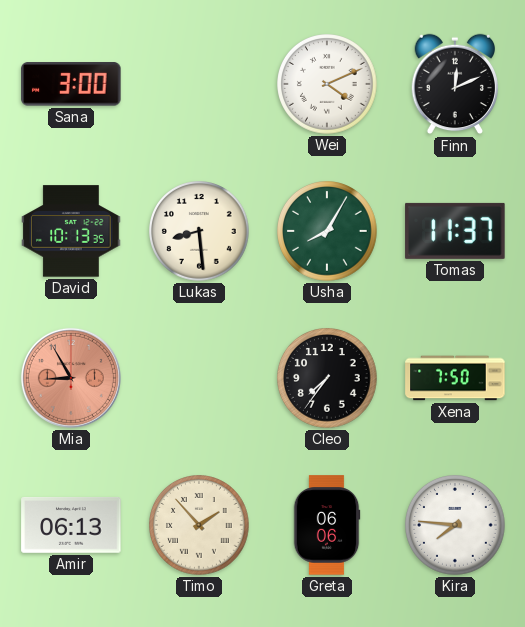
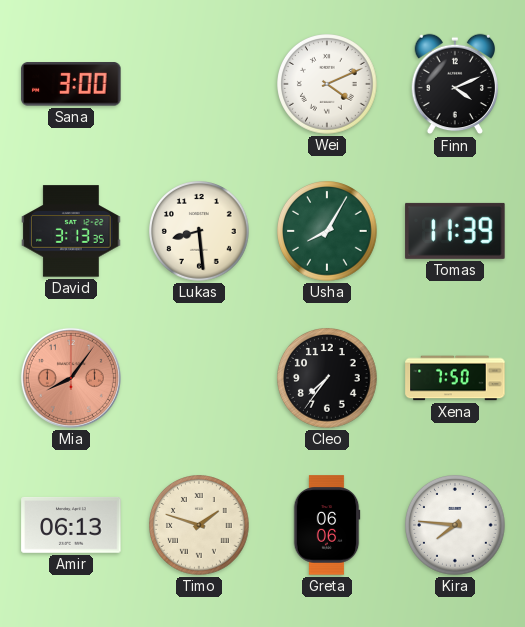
Finn: 12:11 -> 4:11 (454, 84)
David: 10:13 -> 3:13 (71, 231)
Tomas: 11:37 -> 11:39 (455, 231)
Mia: 8:55 -> 8:06 (71, 378)
Timo: 1:53 -> 1:48 (200, 526)
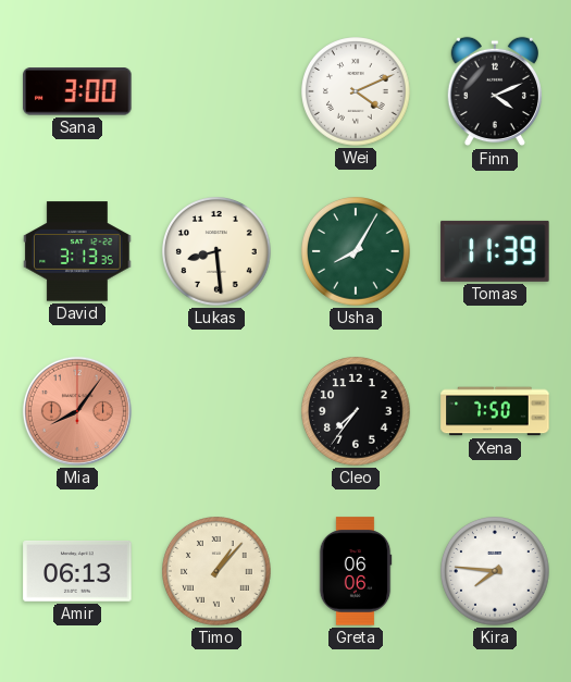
Timo: 1:48 -> 1:07 (218, 572)
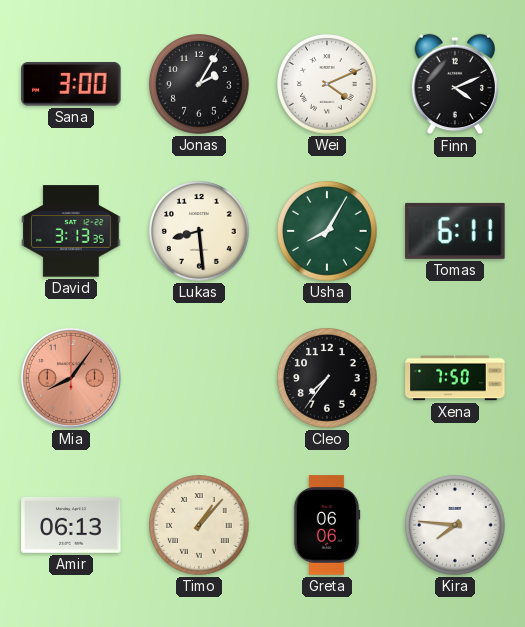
Jonas: none -> 2:05 (200, 85)
Tomas: 11:39 -> 6:11 (455, 231)
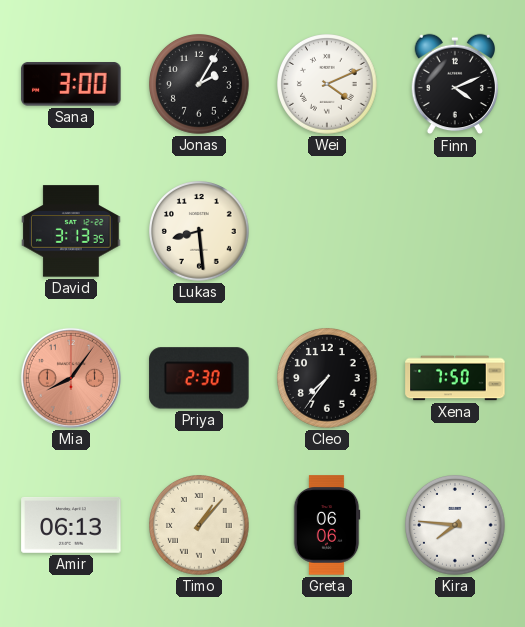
Usha: 8:05 -> none (328, 232)
Tomas: 6:11 -> none (455, 231)
Priya: none -> 2:30 (199, 378)
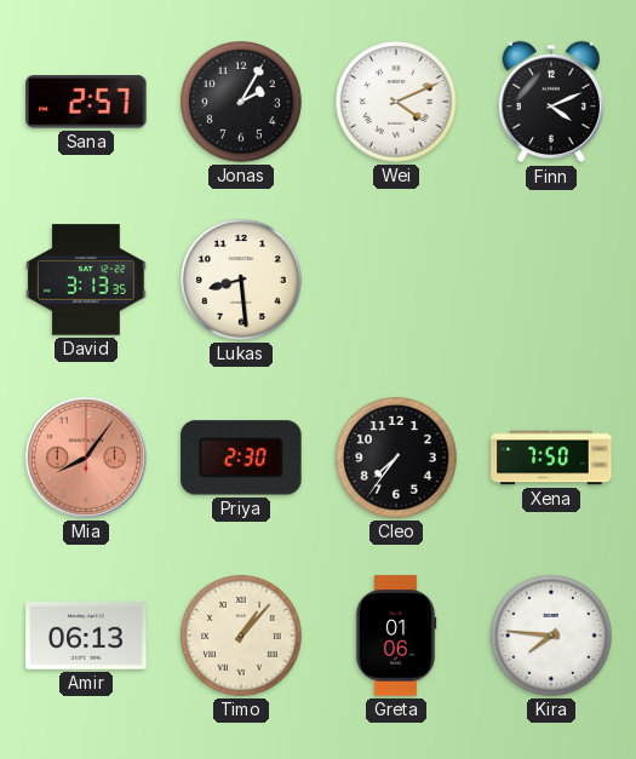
Sana: 3:00 -> 2:57 (86, 102)
Greta: 06:06 -> 01:06 (396, 636)
